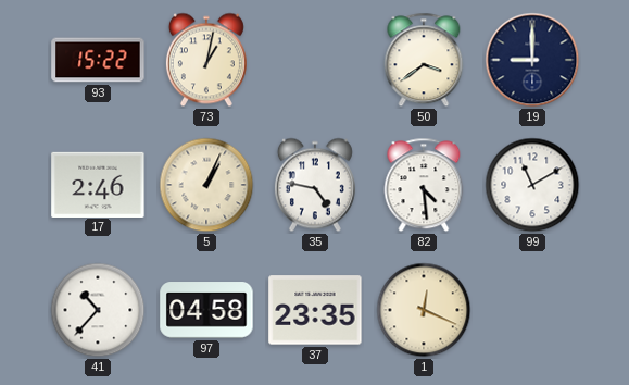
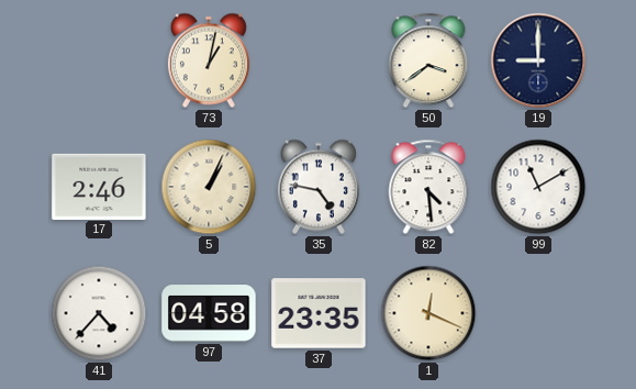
93: 15:22 -> none (98, 60)
41: 10:37 -> 4:37 (99, 313)
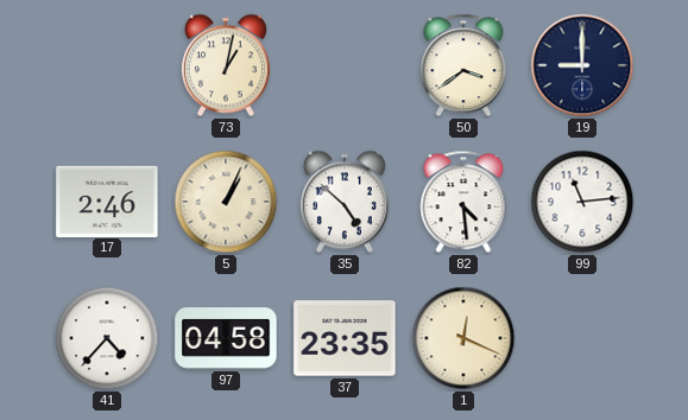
35: 4:47 -> 4:52 (345, 202)
99: 11:10 -> 11:14 (582, 202)
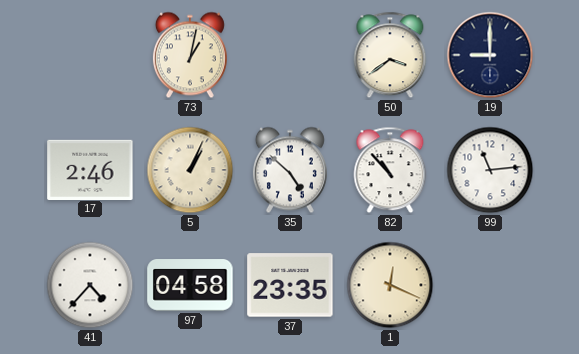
82: 4:29 -> 10:53 (390, 170)
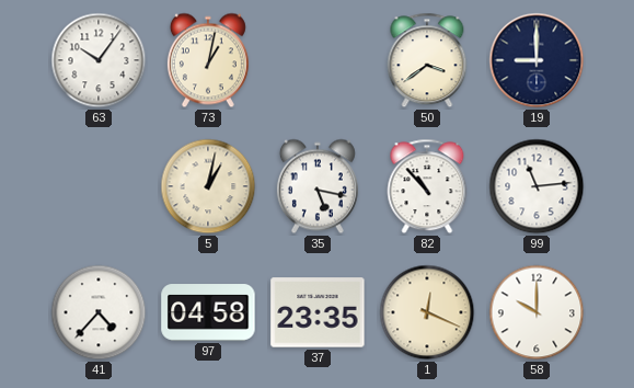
63: none -> 10:06 (99, 60)
17: 2:46 -> none (90, 169)
5: 1:04 -> 1:02 (208, 186)
35: 4:52 -> 5:17 (318, 186)
58: none -> 10:00 (537, 312)
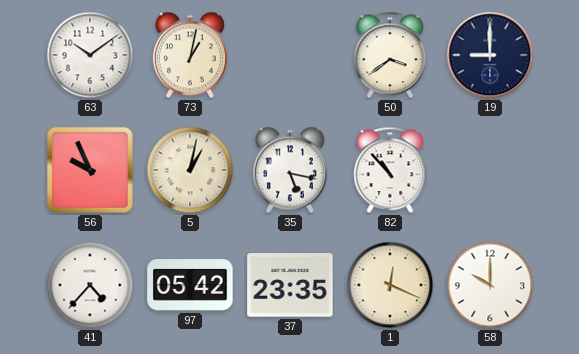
63: 10:06 -> 10:09 (90, 55)
56: none -> 9:56 (90, 170)
99: 11:14 -> none (537, 186)
97: 04:58 -> 05:42 (190, 285)
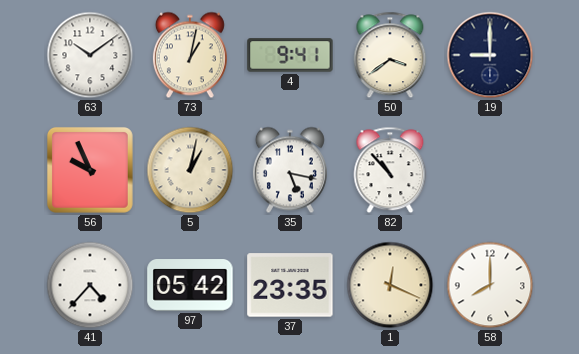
4: none -> 9:41 (290, 55)
58: 10:00 -> 8:00 (490, 285)
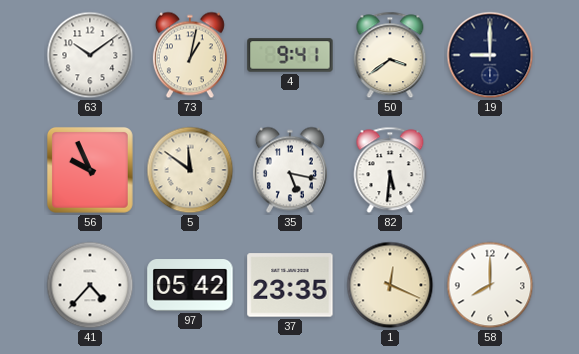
5: 1:02 -> 11:51 (190, 170)
82: 10:53 -> 5:31 (390, 170)
